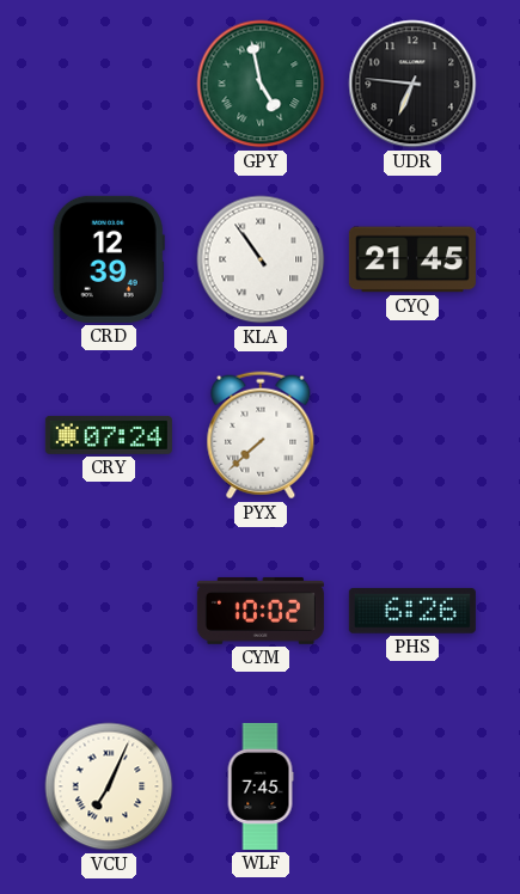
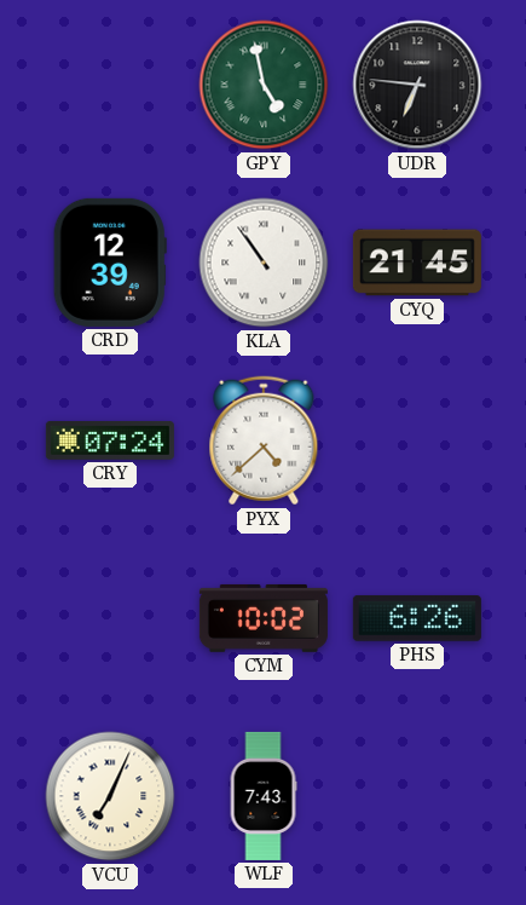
PYX: 7:38 -> 4:38 (264, 440)
WLF: 7:45 -> 7:43 (264, 796)
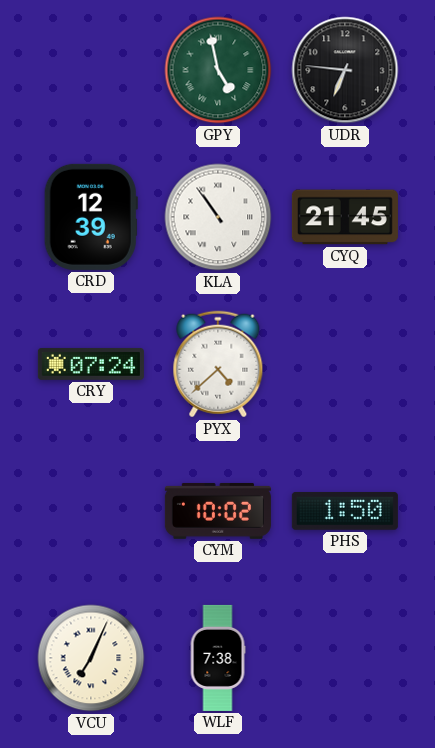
PHS: 6:26 -> 1:50 (345, 511)
WLF: 7:43 -> 7:38 (218, 658)
